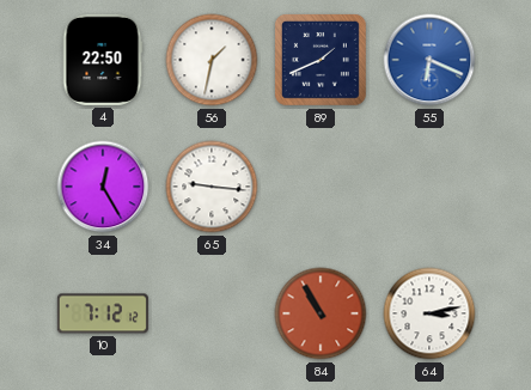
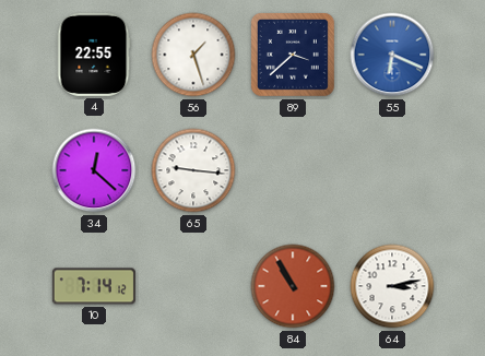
4: 22:50 -> 22:55 (94, 55)
56: 1:32 -> 1:27 (193, 55)
89: 1:41 -> 3:38 (293, 55)
34: 12:25 -> 12:22 (94, 170)
10: 7:12 -> 7:14 (94, 286)
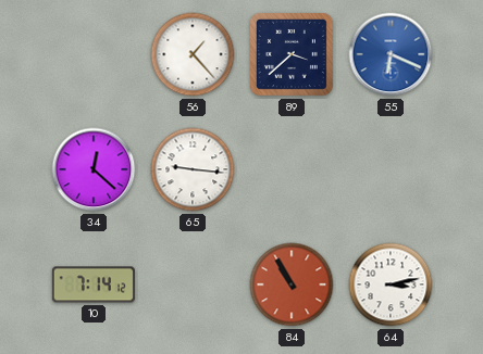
4: 22:55 -> none (94, 55)
56: 1:27 -> 1:23 (193, 54)
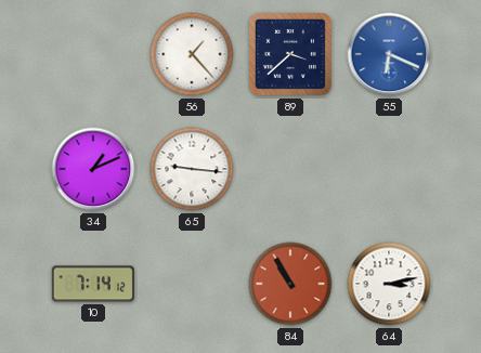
34: 12:22 -> 1:11 (93, 169)
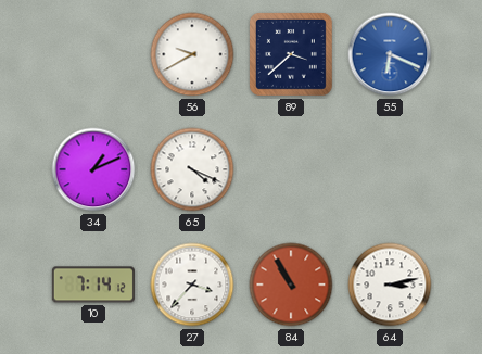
56: 1:23 -> 9:40 (192, 54)
65: 9:16 -> 4:19 (192, 169)
27: none -> 3:37 (192, 285)
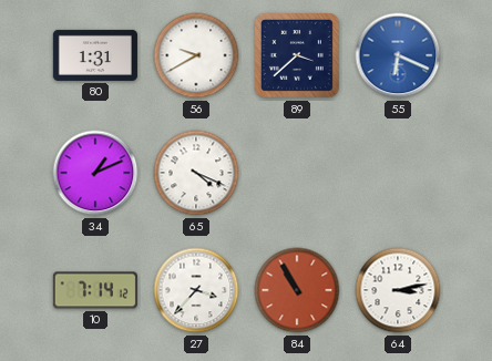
80: none -> 1:31 (95, 55)
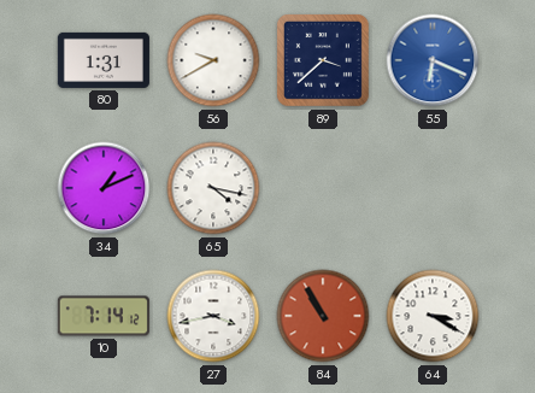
65: 4:19 -> 4:17 (213, 188)
27: 3:37 -> 3:43 (213, 316)
64: 3:13 -> 3:20 (433, 316)
